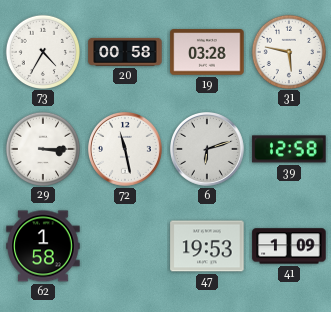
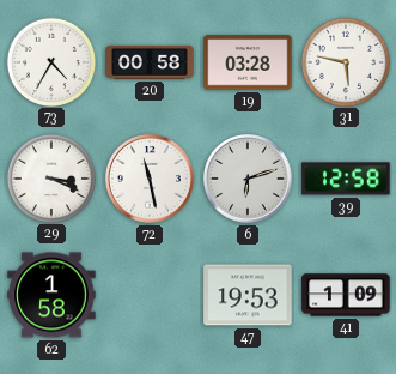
29: 3:15 -> 3:19 (50, 177)
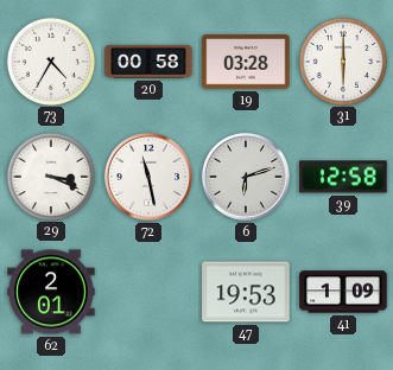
31: 5:47 -> 6:00 (342, 60)
62: 1:58 -> 2:01 (51, 292)
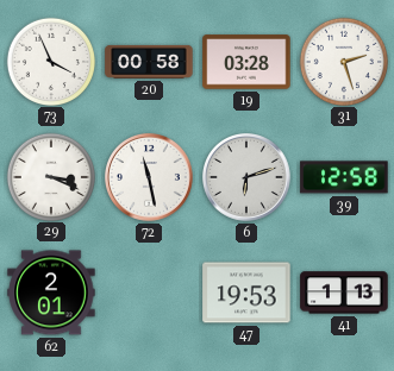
73: 4:35 -> 3:56 (50, 61)
31: 6:00 -> 2:27 (343, 61)
41: 1:09 -> 1:13 (344, 293)
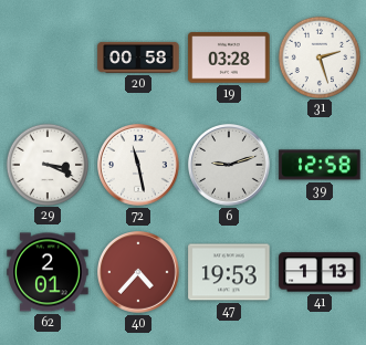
73: 3:56 -> none (50, 61)
6: 6:12 -> 9:12 (230, 166)
40: none -> 4:37 (139, 273)
